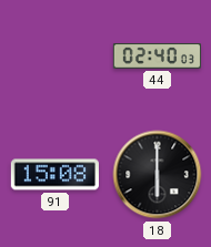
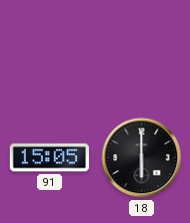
44: 02:40 -> none (157, 56)
91: 15:08 -> 15:05 (49, 158)
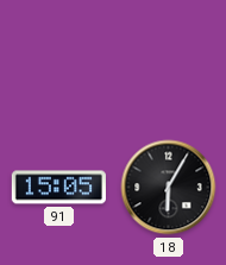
18: 6:00 -> 6:05 (169, 188)
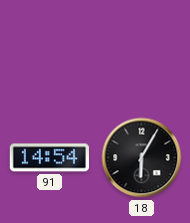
91: 15:05 -> 14:54 (49, 158)
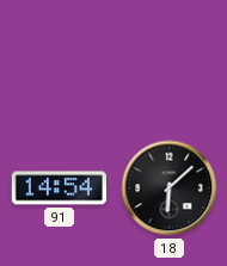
18: 6:05 -> 6:08 (170, 188)
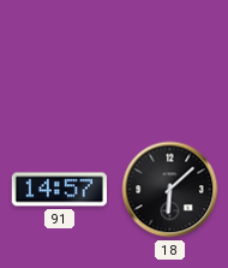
91: 14:54 -> 14:57 (59, 190)
